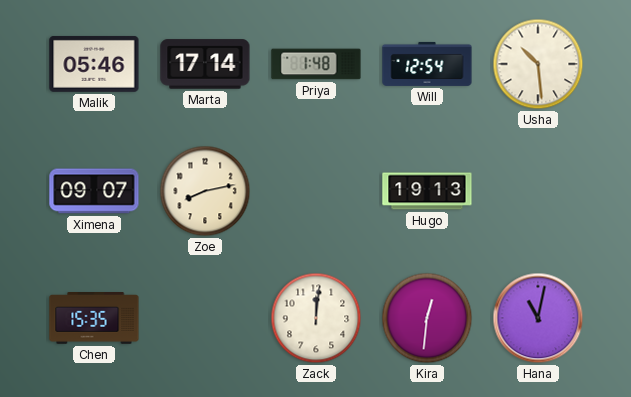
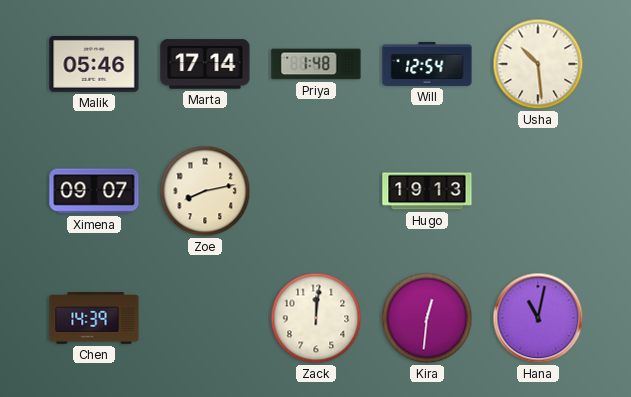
Chen: 15:35 -> 14:39 (94, 318)
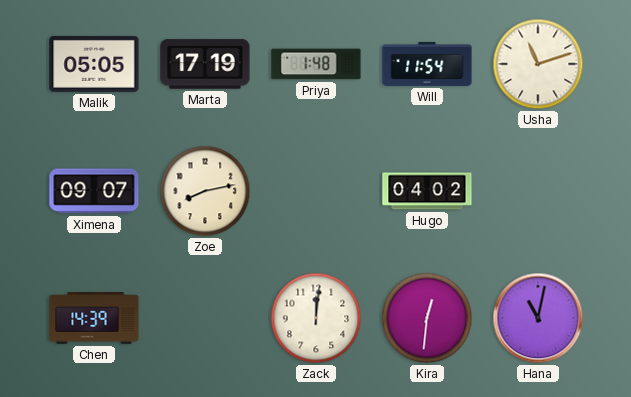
Malik: 05:46 -> 05:05 (94, 64)
Marta: 17:14 -> 17:19 (205, 64)
Will: 12:54 -> 11:54 (427, 64)
Usha: 10:29 -> 11:12 (538, 64)
Hugo: 19:13 -> 04:02 (427, 191)
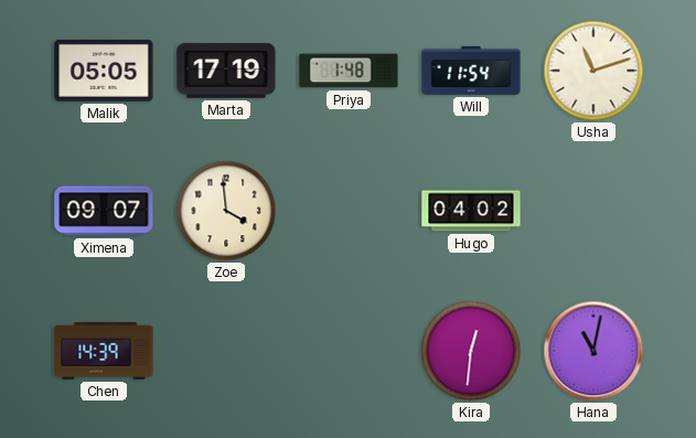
Zoe: 8:13 -> 3:59 (226, 211)
Zack: 12:01 -> none (316, 318)
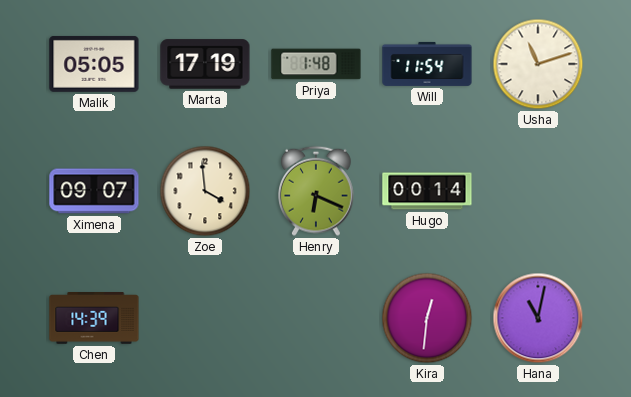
Henry: none -> 6:19 (317, 191)
Hugo: 04:02 -> 00:14 (427, 191)
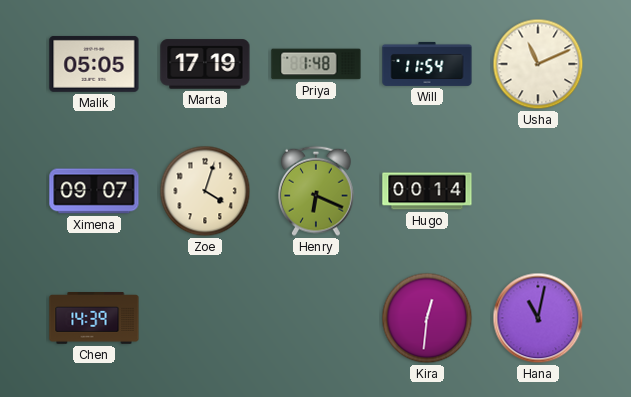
Usha: 11:12 -> 11:11 (538, 64)
Zoe: 3:59 -> 4:03 (205, 191)
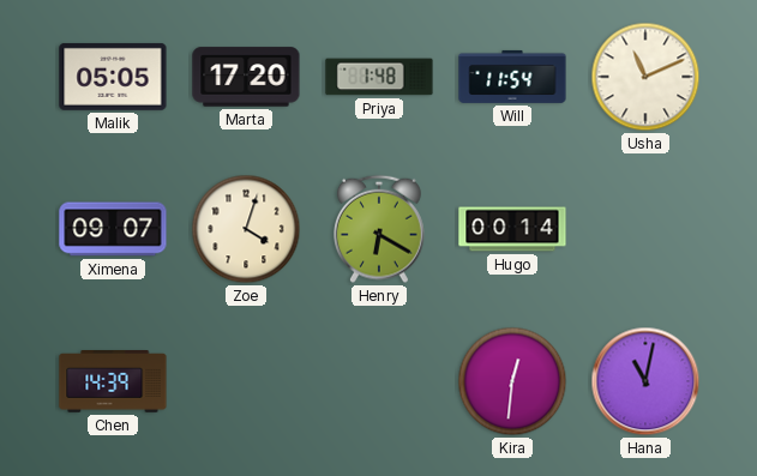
Marta: 17:19 -> 17:20 (246, 77)
Henry: 6:19 -> 6:20 (380, 229)
